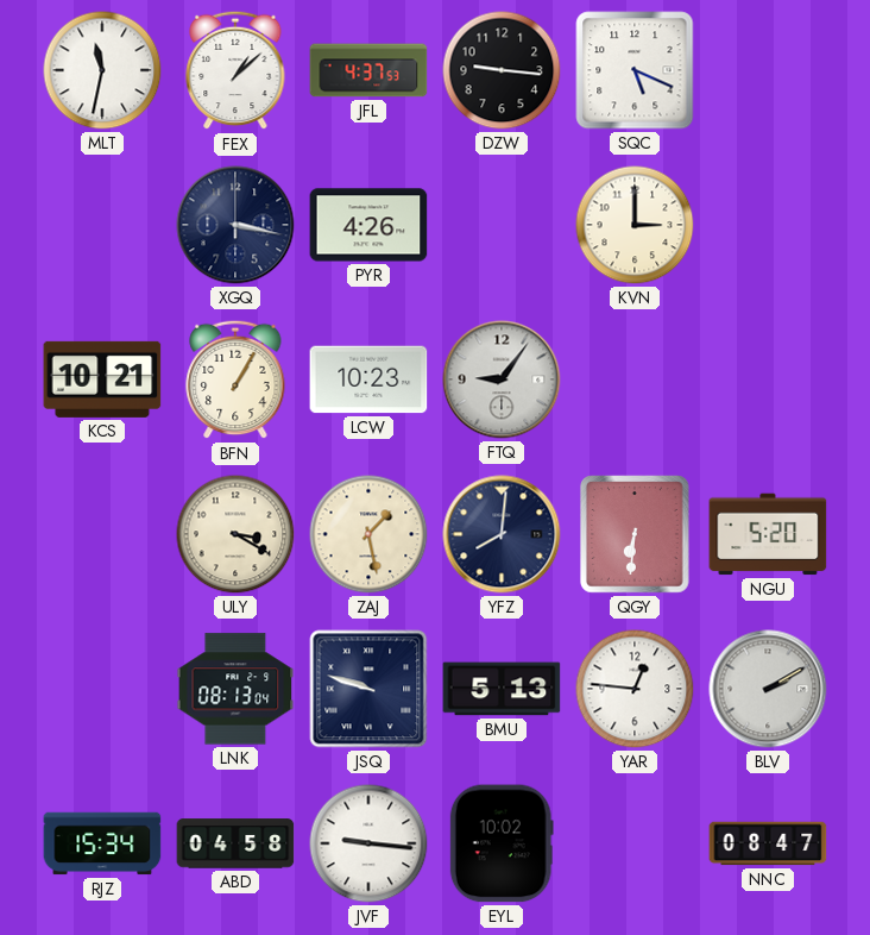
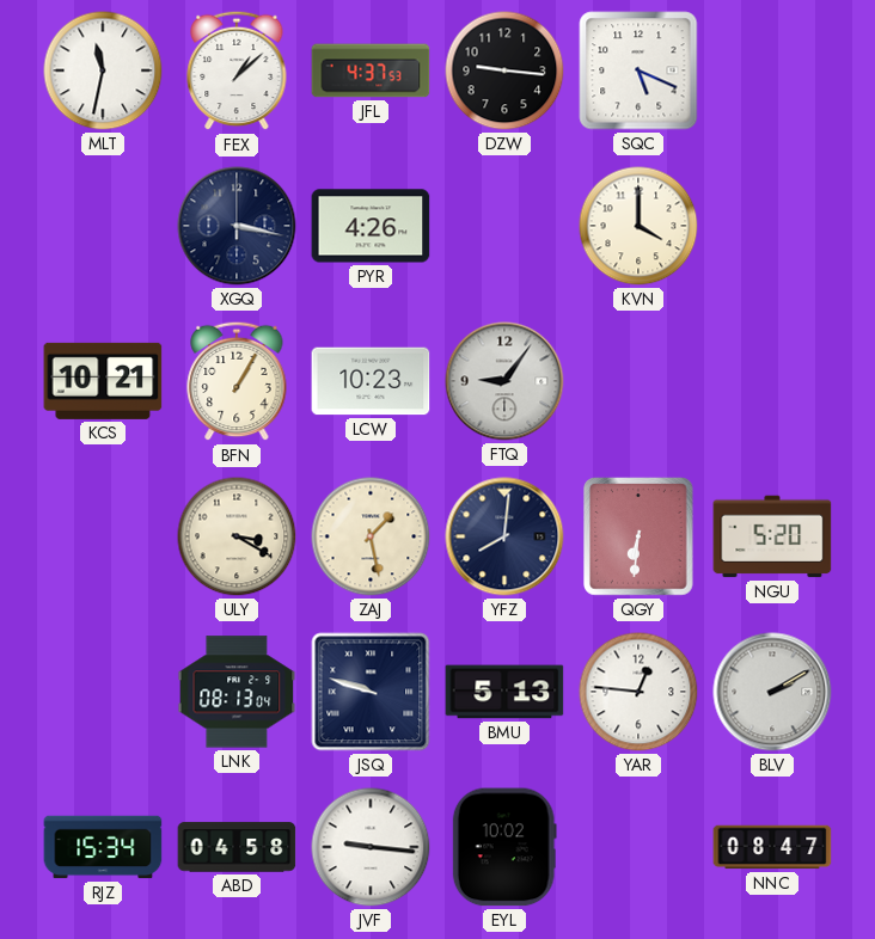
KVN: 3:00 -> 4:00 (638, 226)
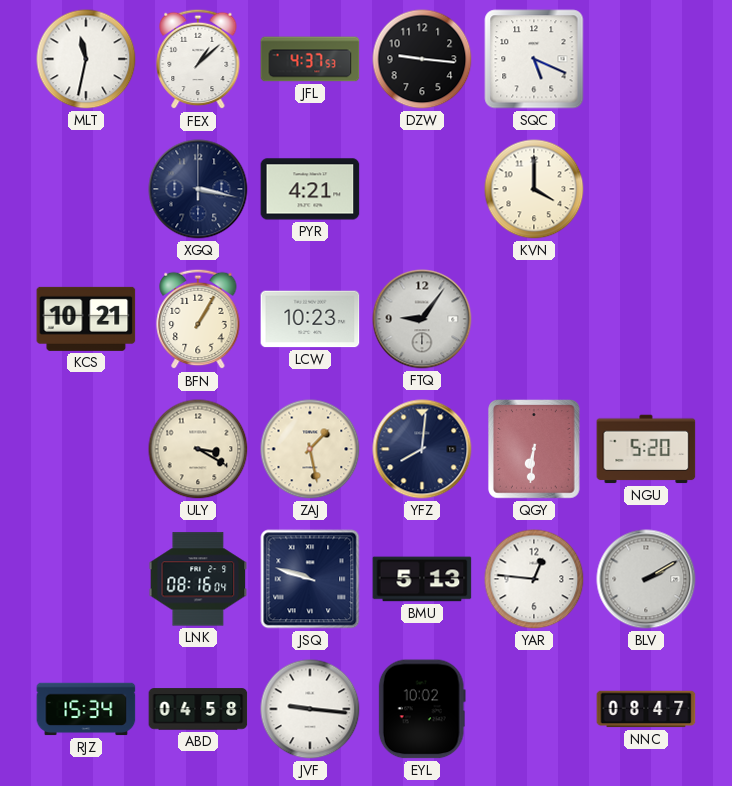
PYR: 4:26 -> 4:21 (310, 189)
LNK: 08:13 -> 08:16 (198, 579)
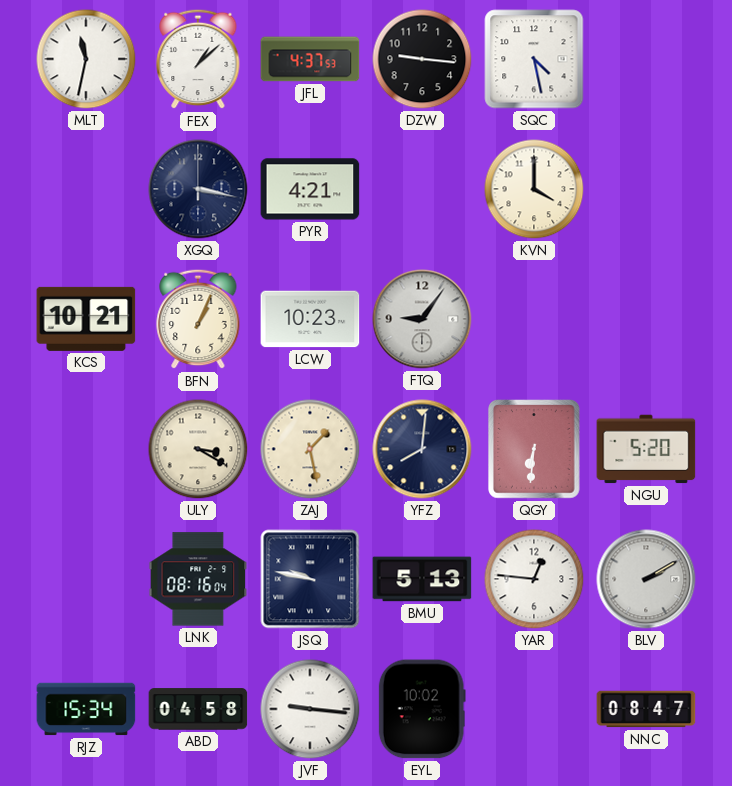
SQC: 5:19 -> 4:28 (534, 59)
BFN: 1:05 -> 1:04 (198, 319)
JSQ: 9:48 -> 9:47 (310, 579)
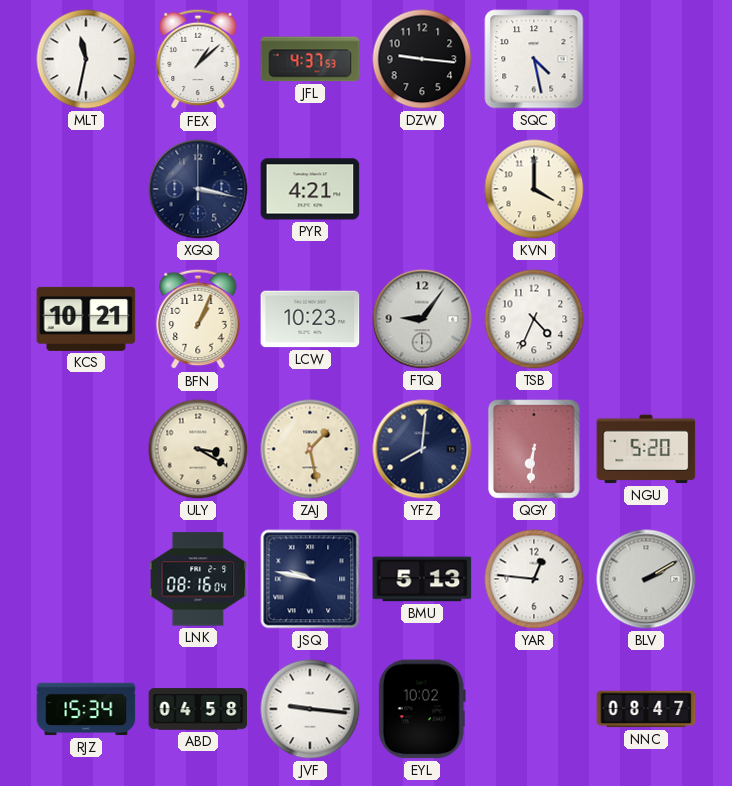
TSB: none -> 4:34 (534, 319)
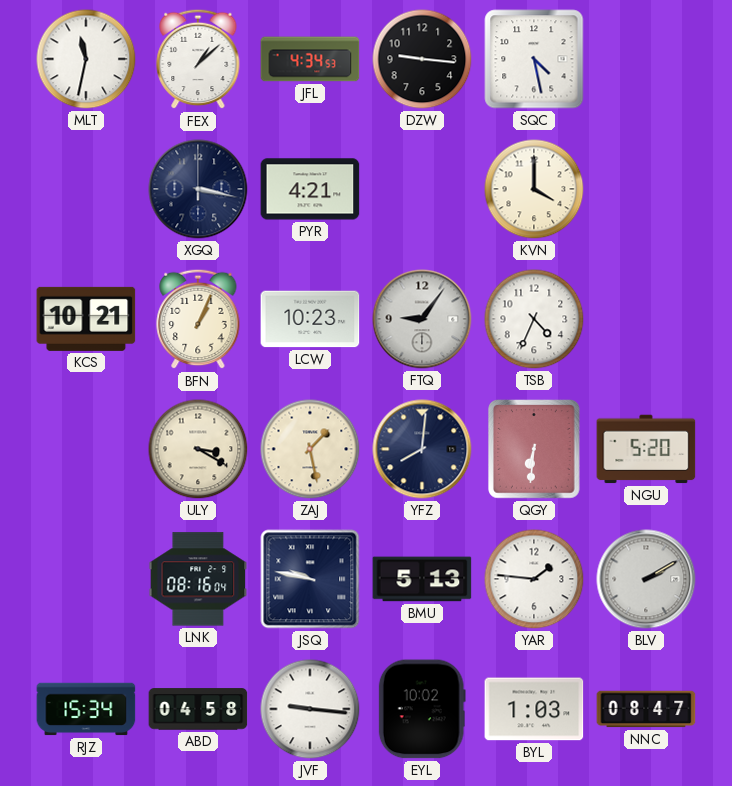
JFL: 4:37 -> 4:34 (310, 59)
YAR: 12:46 -> 1:46 (534, 579)
BYL: none -> 1:03 (534, 709)
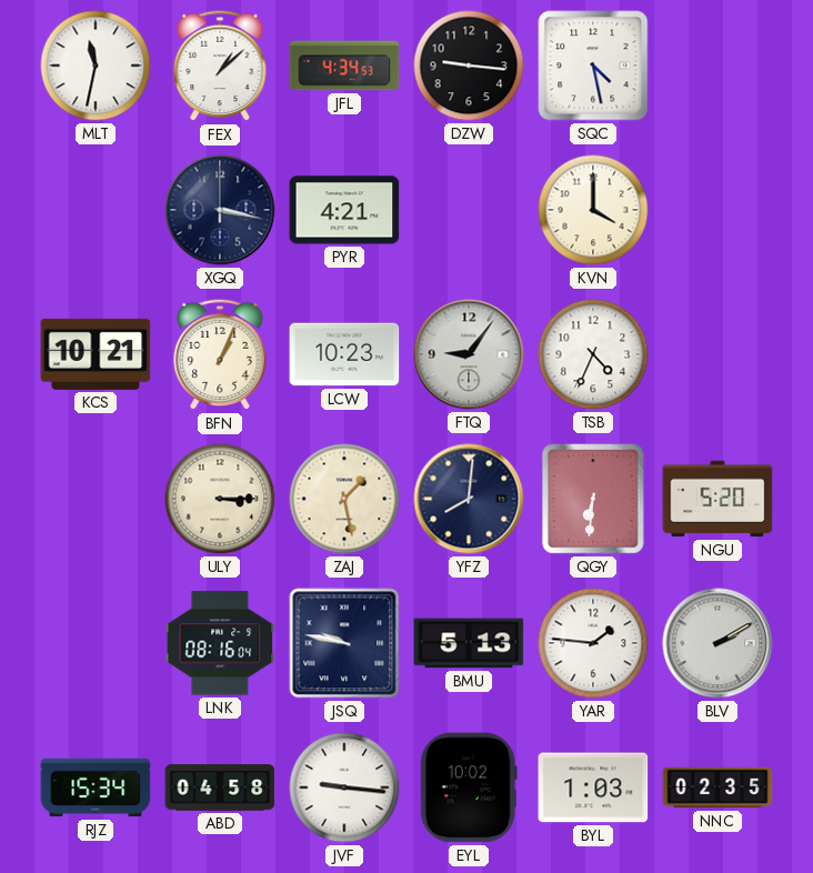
ULY: 3:20 -> 3:15 (220, 499)
NNC: 08:47 -> 02:35 (717, 787)
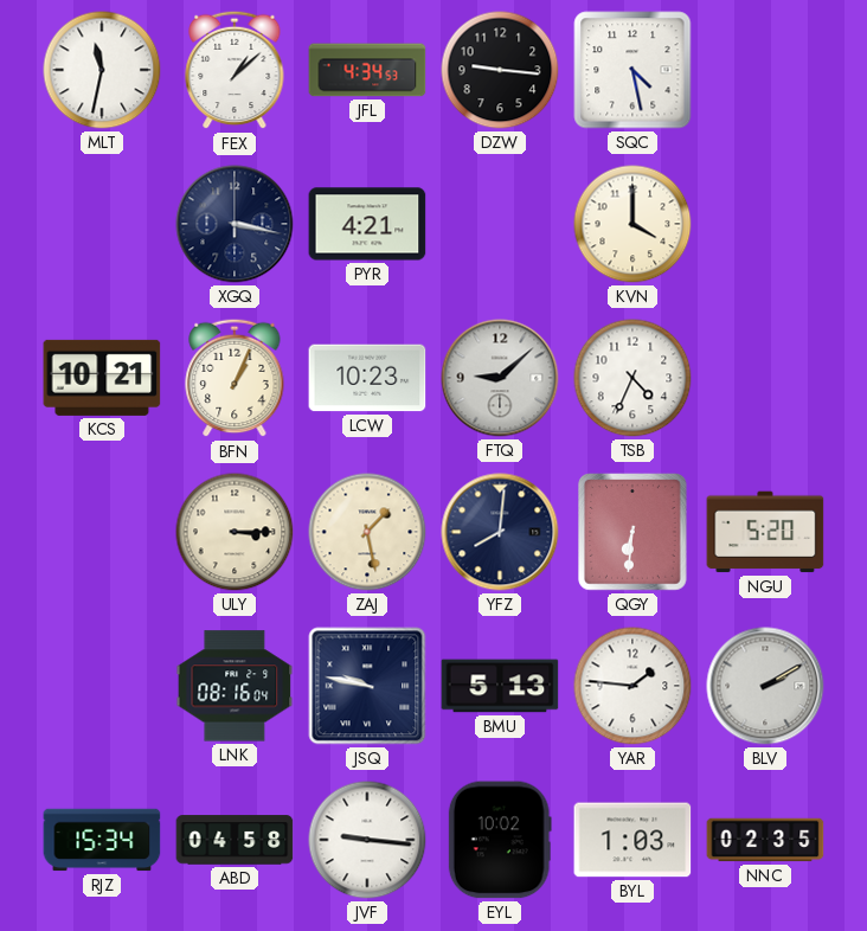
FTQ: 9:06 -> 9:08 (500, 378)
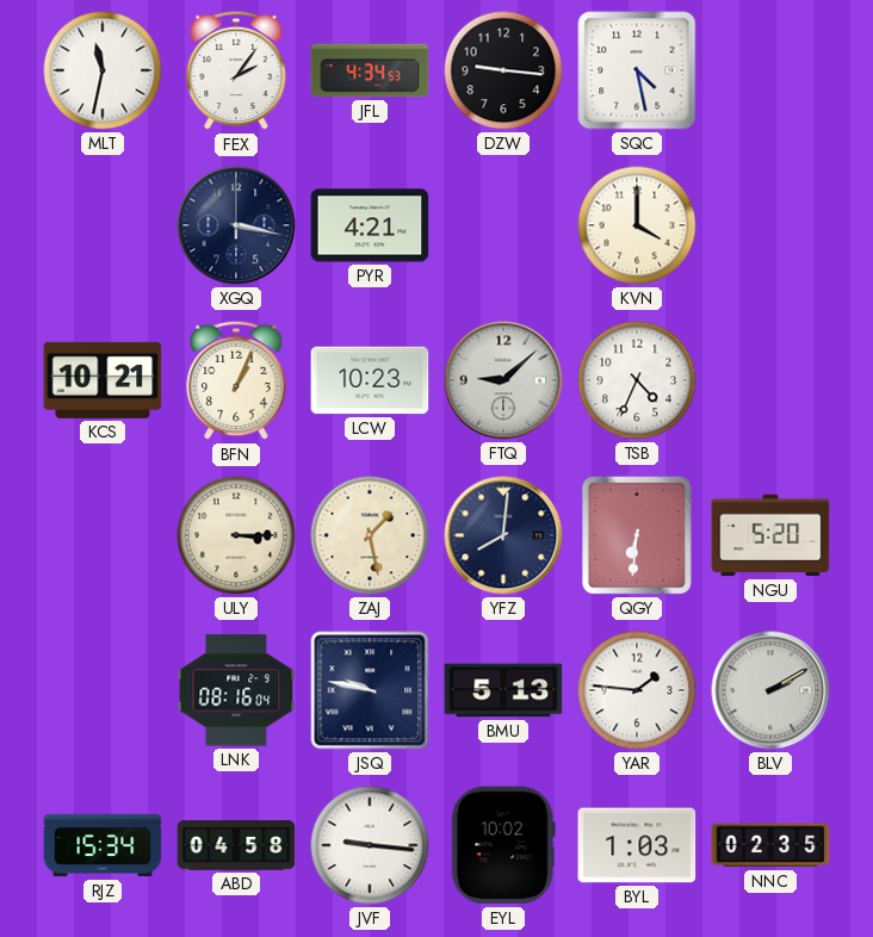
FEX: 1:08 -> 2:06 (236, 70)
